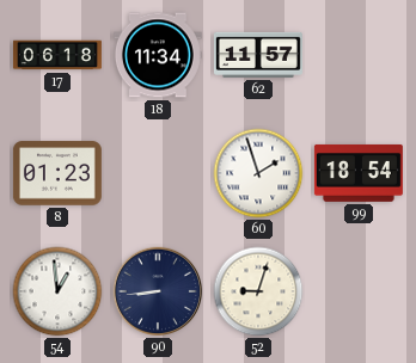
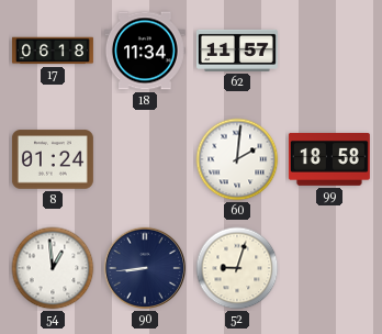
8: 01:23 -> 01:24 (53, 159)
60: 1:57 -> 2:01 (237, 159)
99: 18:54 -> 18:58 (329, 159)
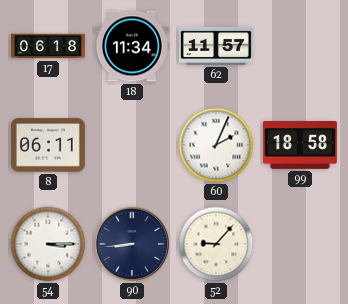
8: 01:24 -> 06:11 (48, 145)
60: 2:01 -> 2:04 (216, 145)
54: 12:59 -> 3:15 (48, 244)
52: 9:03 -> 9:07 (216, 244)
